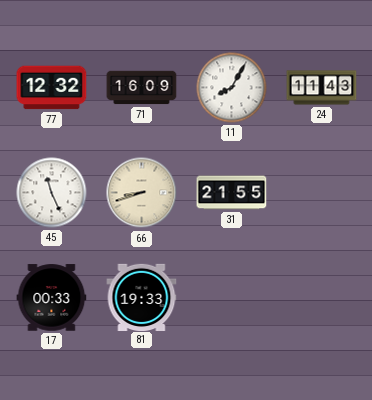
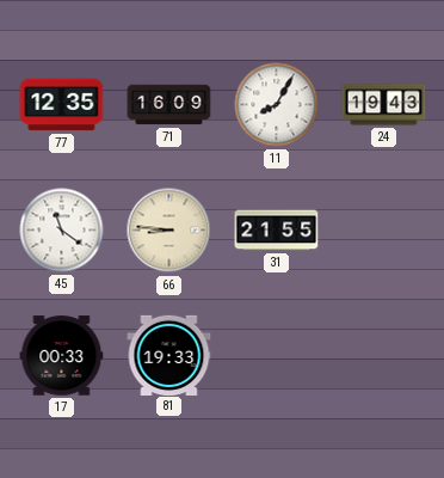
77: 12:32 -> 12:35 (62, 105)
24: 11:43 -> 19:43 (384, 105)
45: 11:26 -> 11:21 (62, 231)
66: 8:42 -> 8:46 (169, 231)
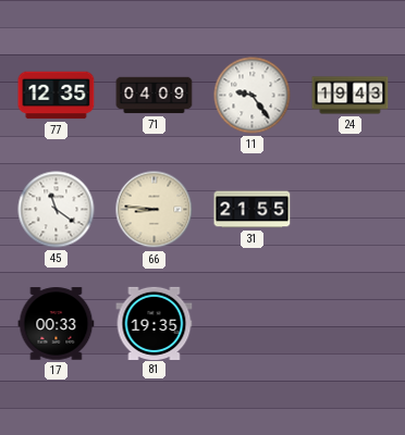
71: 16:09 -> 04:09 (155, 96)
11: 8:05 -> 9:24 (253, 96)
81: 19:33 -> 19:35 (155, 323)
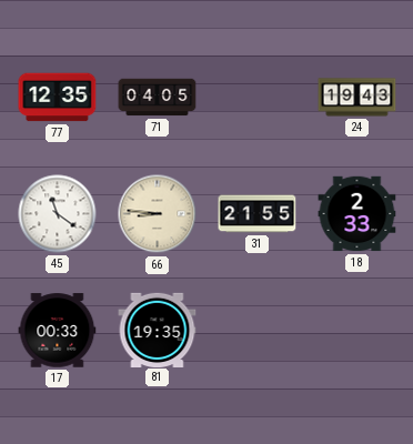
71: 04:09 -> 04:05 (158, 98)
11: 9:24 -> none (253, 96)
18: none -> 2:33 (357, 214)
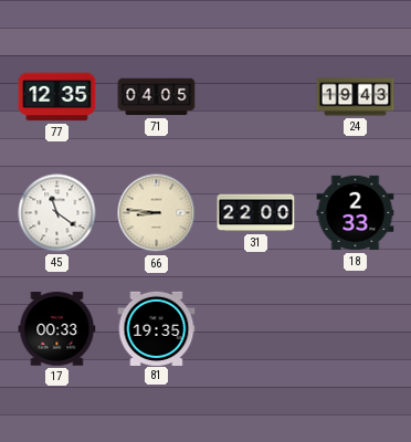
31: 21:55 -> 22:00 (256, 213)
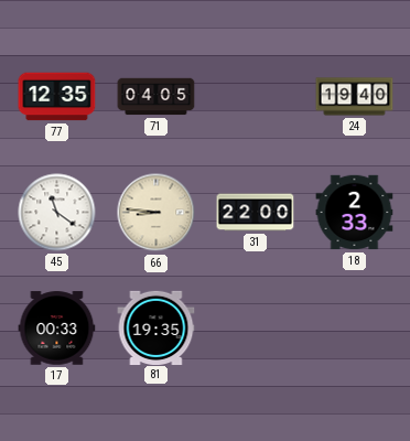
24: 19:43 -> 19:40 (355, 97)
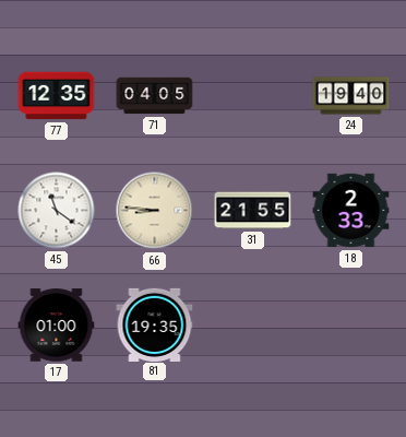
31: 22:00 -> 21:55 (253, 211)
17: 00:33 -> 01:00 (57, 326)
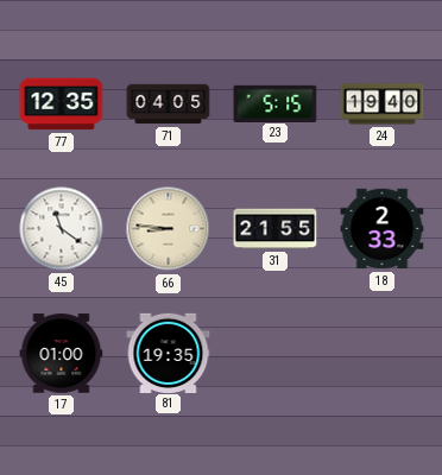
23: none -> 5:15 (276, 103)
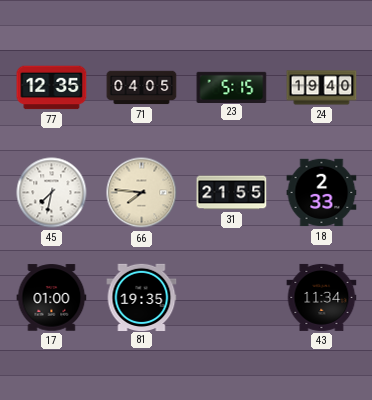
45: 11:21 -> 7:32 (52, 193)
66: 8:46 -> 7:46 (142, 193)
43: none -> 11:34 (322, 297)
